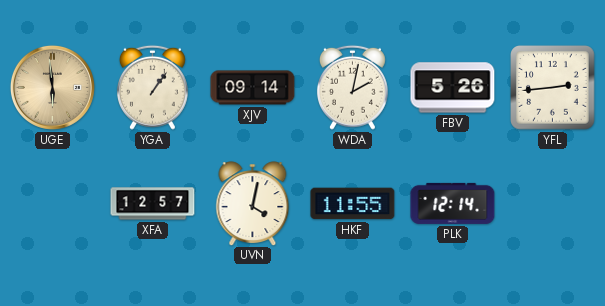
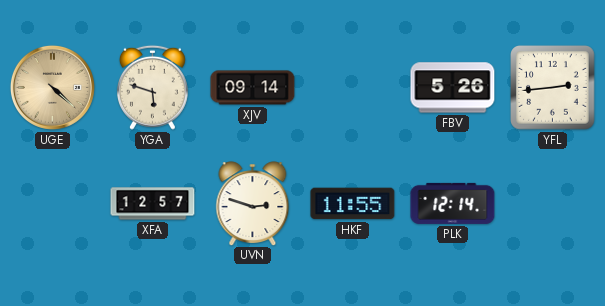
UGE: 5:59 -> 4:22 (52, 87)
YGA: 1:06 -> 5:48 (152, 87)
WDA: 2:02 -> none (352, 87)
UVN: 4:02 -> 2:48 (253, 203)
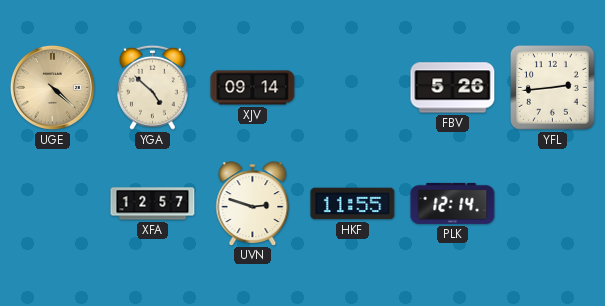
YGA: 5:48 -> 4:52 (152, 87)
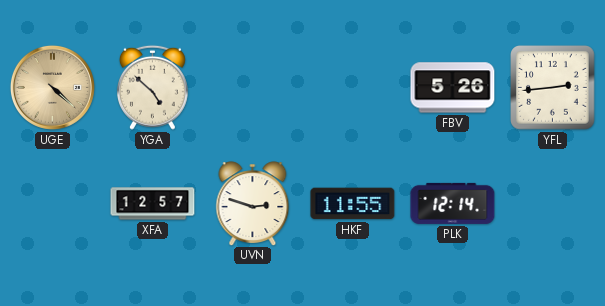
XJV: 09:14 -> none (253, 88)
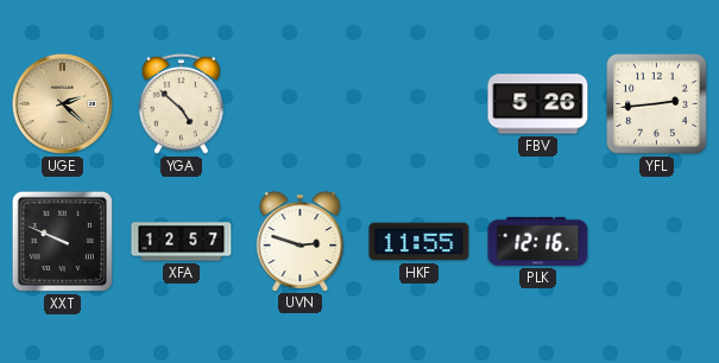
UGE: 4:22 -> 2:22 (62, 103)
XXT: none -> 9:49 (62, 241)
PLK: 12:14 -> 12:16 (538, 241)
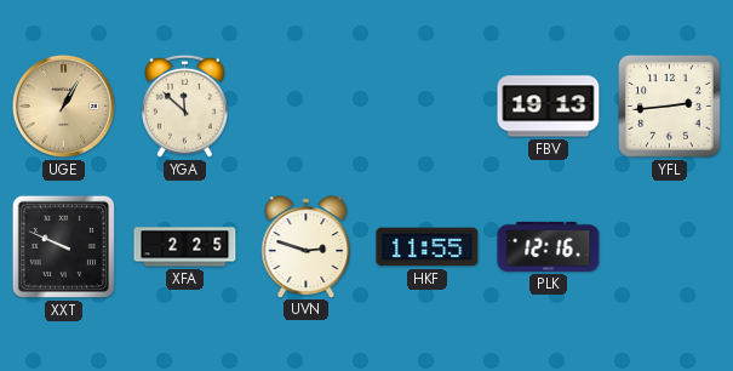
UGE: 2:22 -> 1:05 (63, 105)
YGA: 4:52 -> 11:52 (184, 105)
FBV: 5:26 -> 19:13 (549, 107)
XFA: 12:57 -> 2:25 (185, 247)
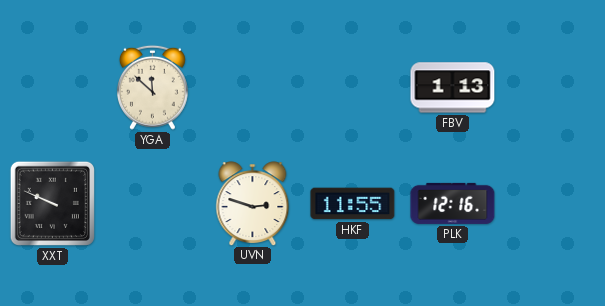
UGE: 1:05 -> none (63, 105)
FBV: 19:13 -> 1:13 (453, 88)
YFL: 2:44 -> none (670, 107)
XFA: 2:25 -> none (185, 247)
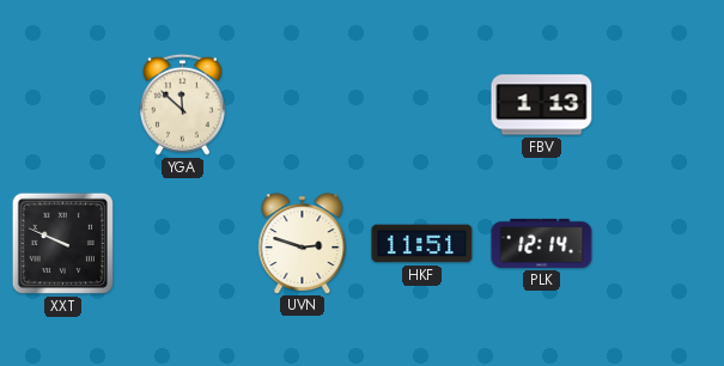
HKF: 11:55 -> 11:51 (422, 244)
PLK: 12:16 -> 12:14 (542, 243)
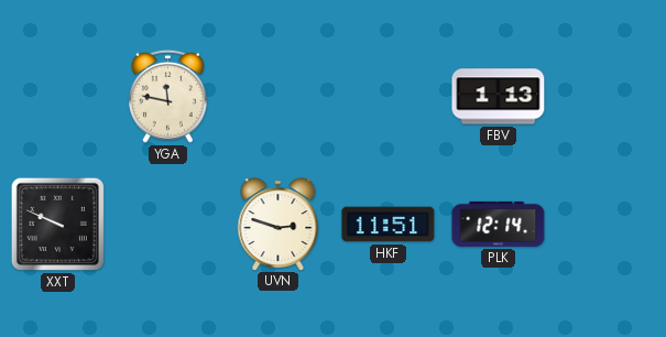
YGA: 11:52 -> 11:47 (167, 96)
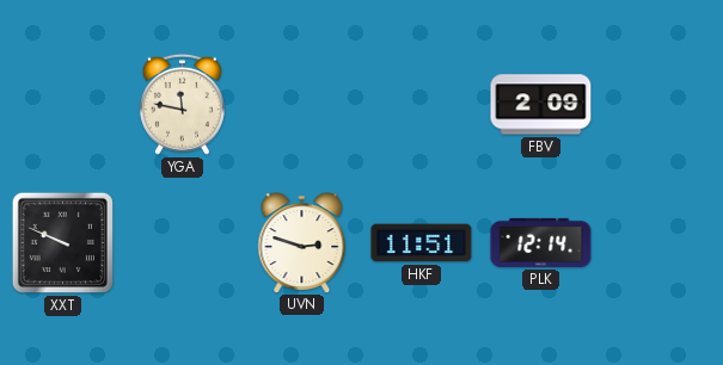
FBV: 1:13 -> 2:09 (541, 105)
